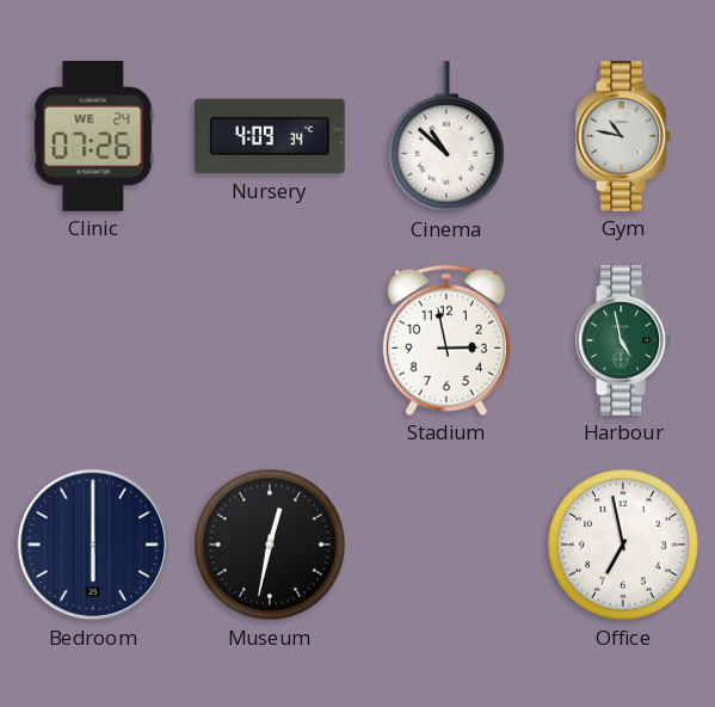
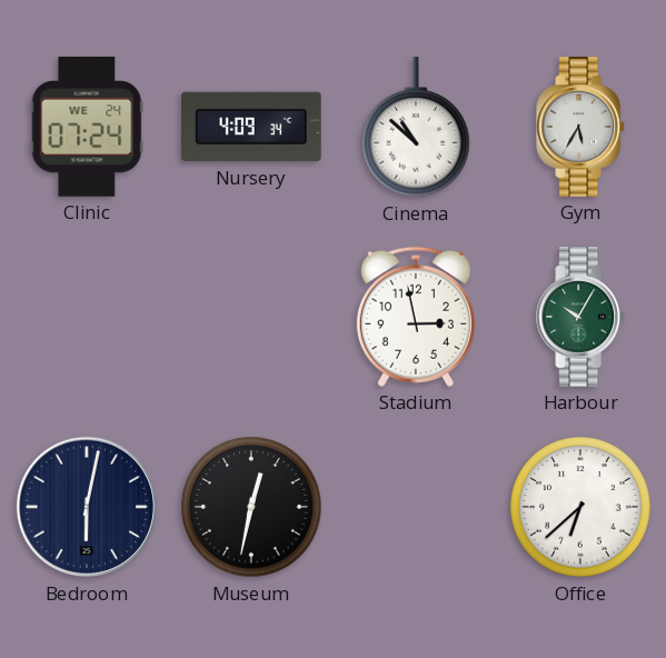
Clinic: 07:26 -> 07:24 (87, 128)
Gym: 10:47 -> 5:35 (581, 127)
Harbour: 4:58 -> 10:05 (581, 317)
Bedroom: 6:00 -> 6:02 (87, 507)
Office: 6:58 -> 6:38 (580, 507)
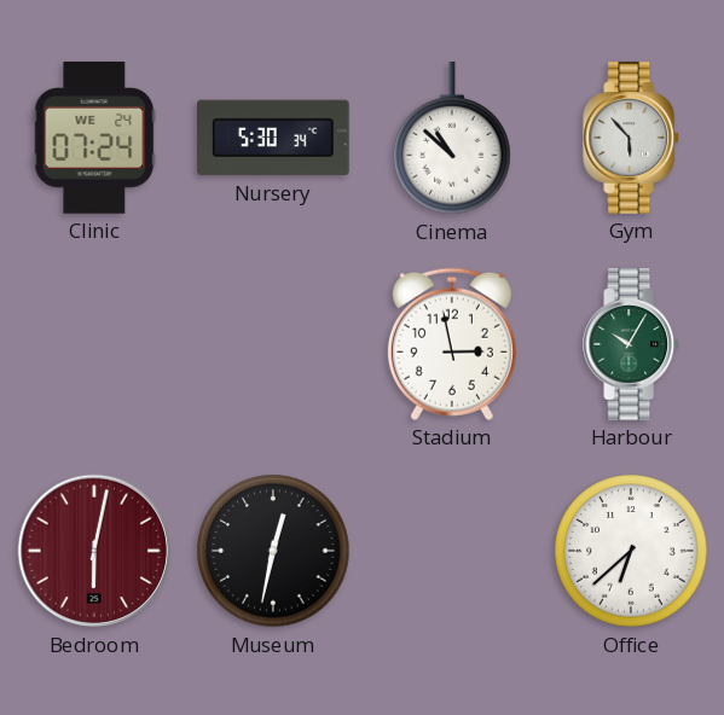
Nursery: 4:09 -> 5:30 (274, 138)
Gym: 5:35 -> 5:53 (632, 138)
Bedroom dial: navy -> burgundy (94, 551)
